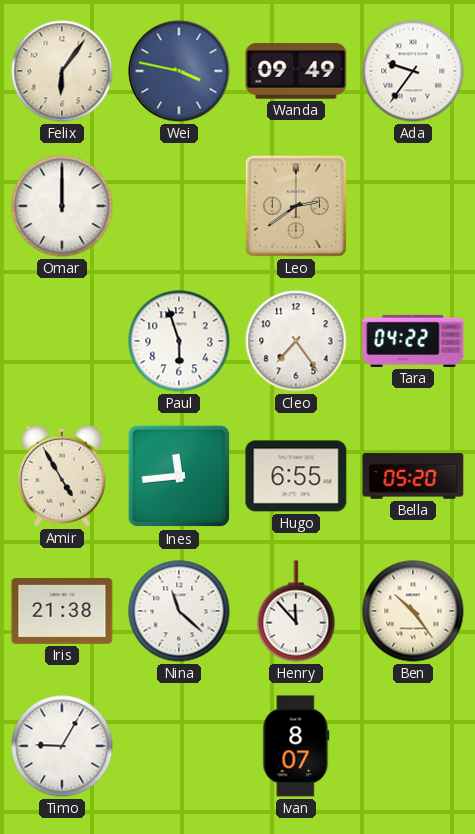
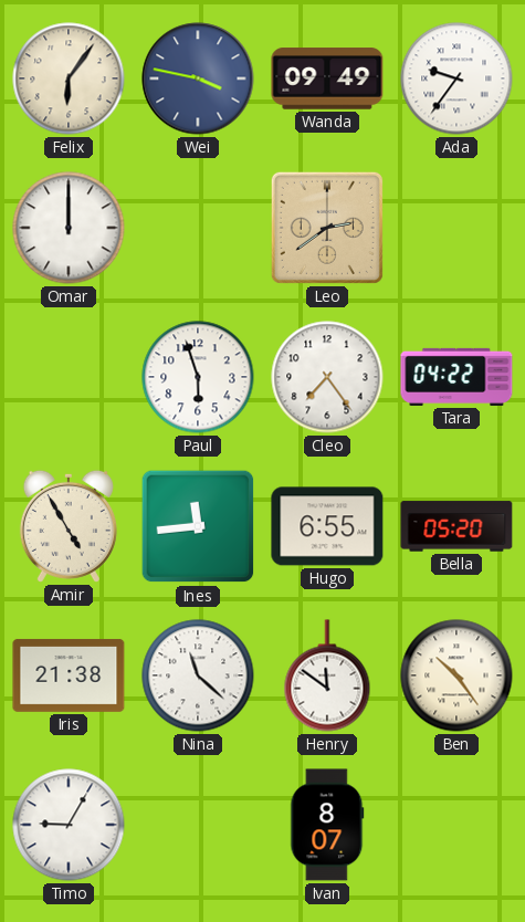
Henry: 11:53 -> 11:51 (327, 675)
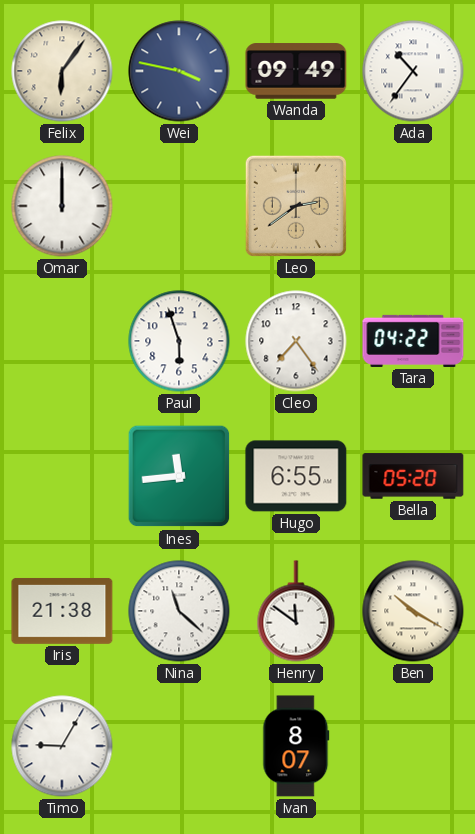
Ada: 9:36 -> 10:36 (413, 71)
Amir: 4:55 -> none (69, 526)
Ben: 10:24 -> 10:20 (413, 611)
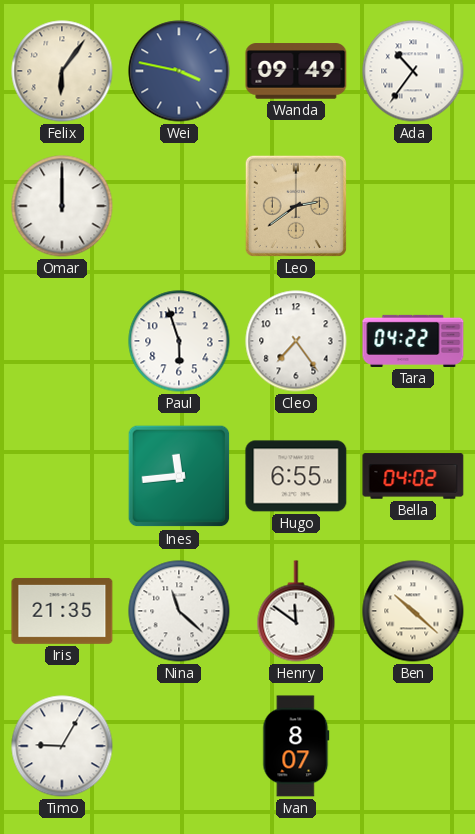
Bella: 05:20 -> 04:02 (413, 476)
Iris: 21:38 -> 21:35 (62, 611)
Ben: 10:20 -> 10:22 (413, 611)
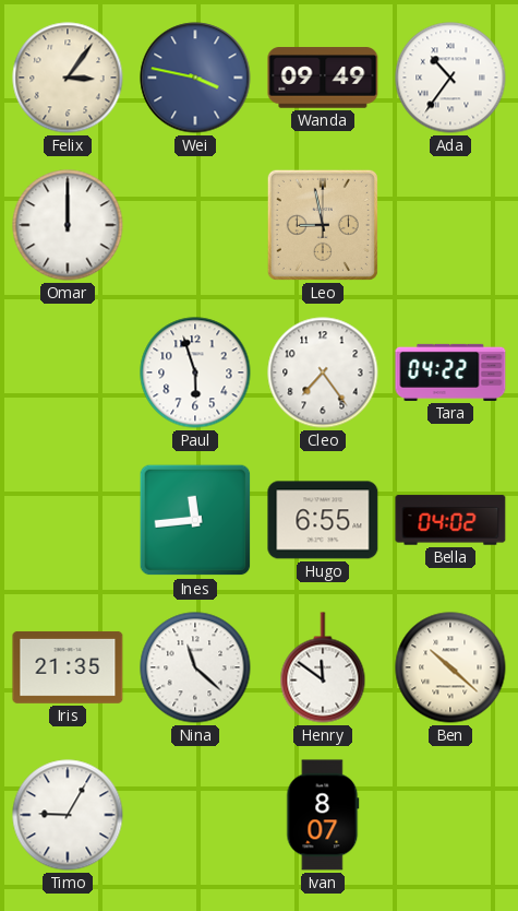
Felix: 6:06 -> 3:06 (68, 78)
Leo: 2:39 -> 8:58 (323, 225)
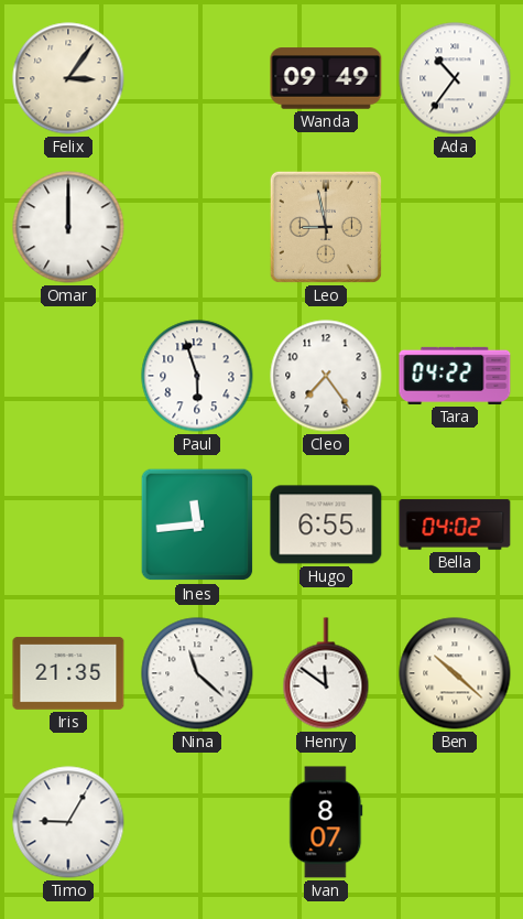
Wei: 3:47 -> none (195, 78)
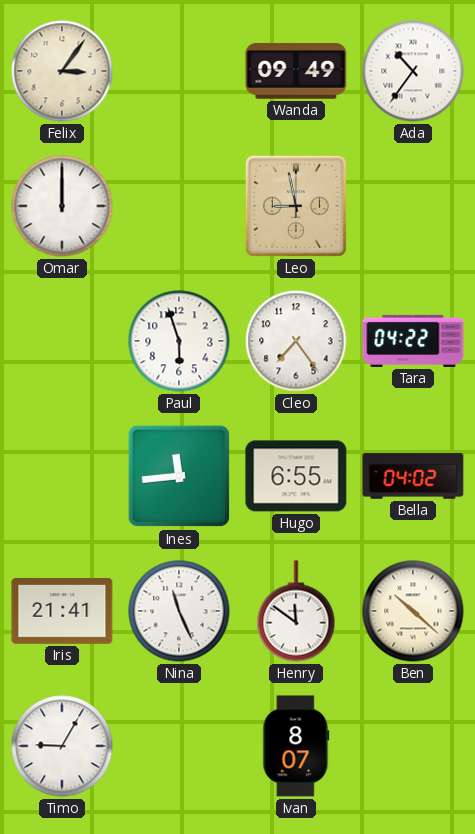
Iris: 21:35 -> 21:41 (62, 611)
Nina: 11:22 -> 11:26 (179, 611)
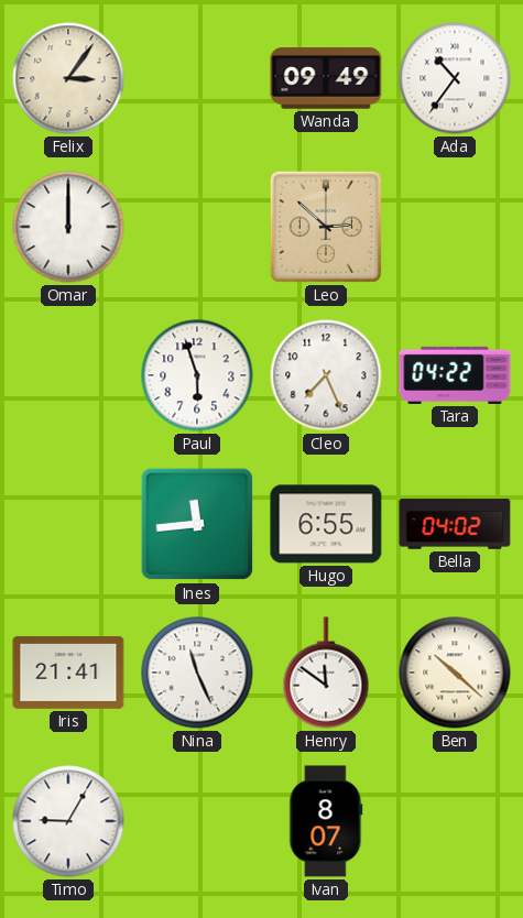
Leo: 8:58 -> 2:52 (326, 227)
Cleo: 7:24 -> 7:26 (326, 375)
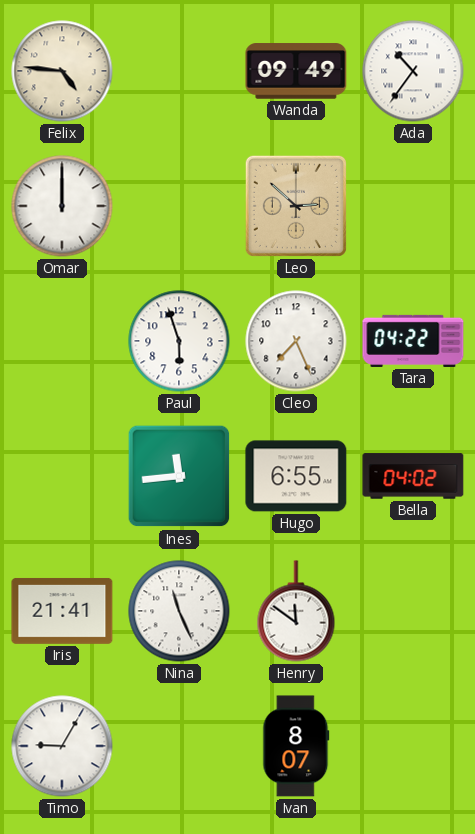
Felix: 3:06 -> 4:46 (62, 71)
Ben: 10:22 -> none (455, 673)
